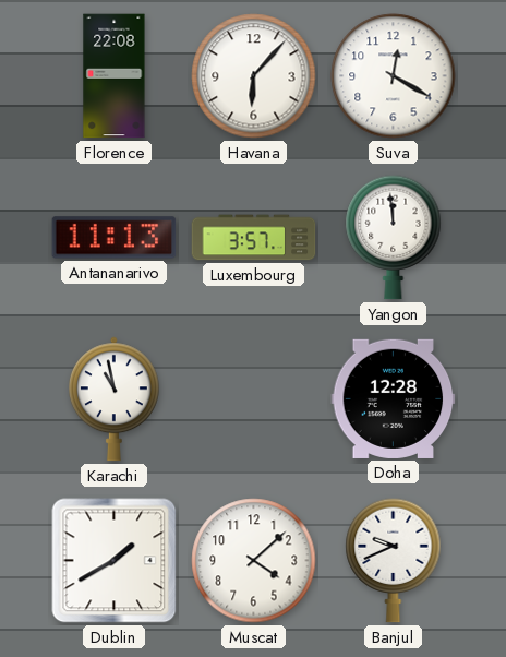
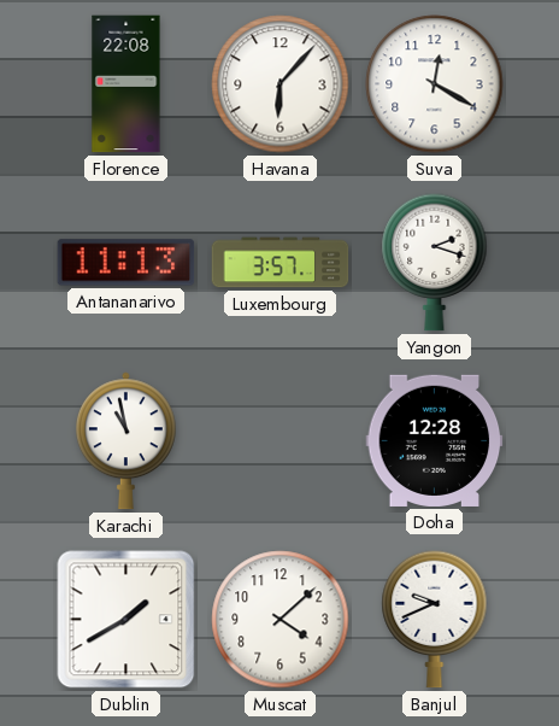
Yangon: 11:59 -> 2:18 (435, 263)
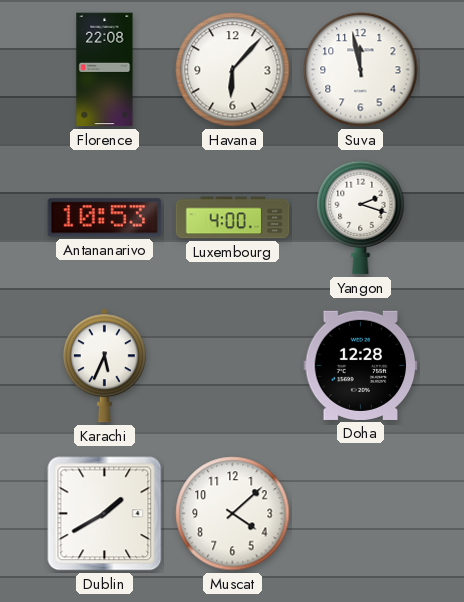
Suva: 12:20 -> 11:58 (361, 70)
Antananarivo: 11:13 -> 10:53 (105, 218)
Luxembourg: 3:57 -> 4:00 (233, 218)
Karachi: 10:58 -> 5:34 (104, 366)
Banjul: 9:41 -> none (435, 620)
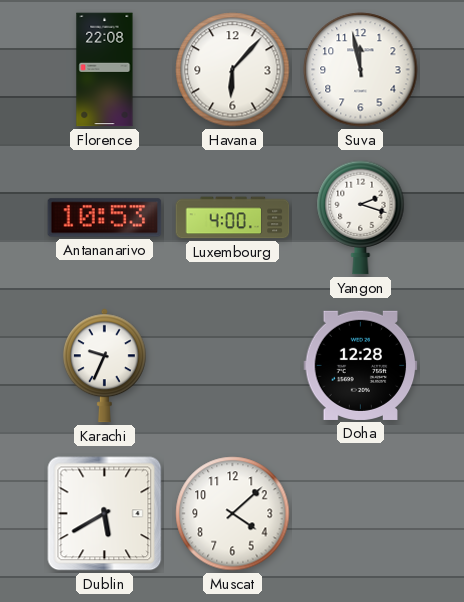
Karachi: 5:34 -> 9:34 (104, 366)
Dublin: 1:40 -> 5:40 (105, 514)
